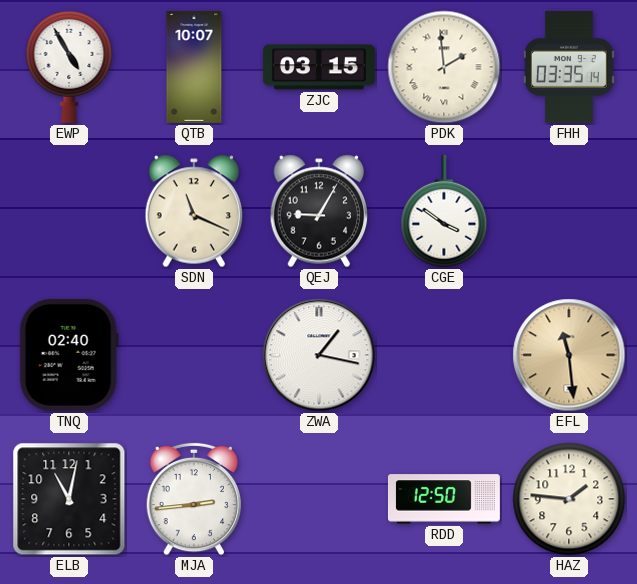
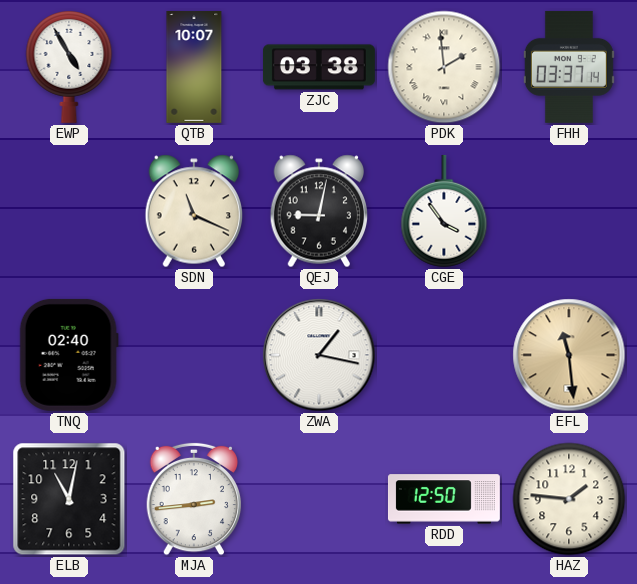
ZJC: 03:15 -> 03:38 (319, 67)
FHH: 03:35 -> 03:37 (569, 67)
QEJ: 9:05 -> 9:02 (319, 211)
CGE: 3:51 -> 3:54 (444, 211)
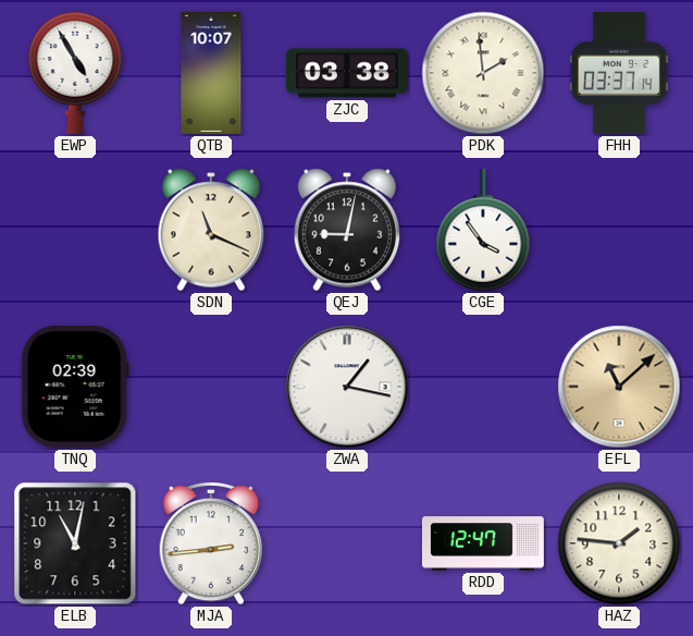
TNQ: 02:40 -> 02:39 (75, 387)
EFL: 11:29 -> 11:08 (619, 387)
RDD: 12:50 -> 12:47 (483, 543)
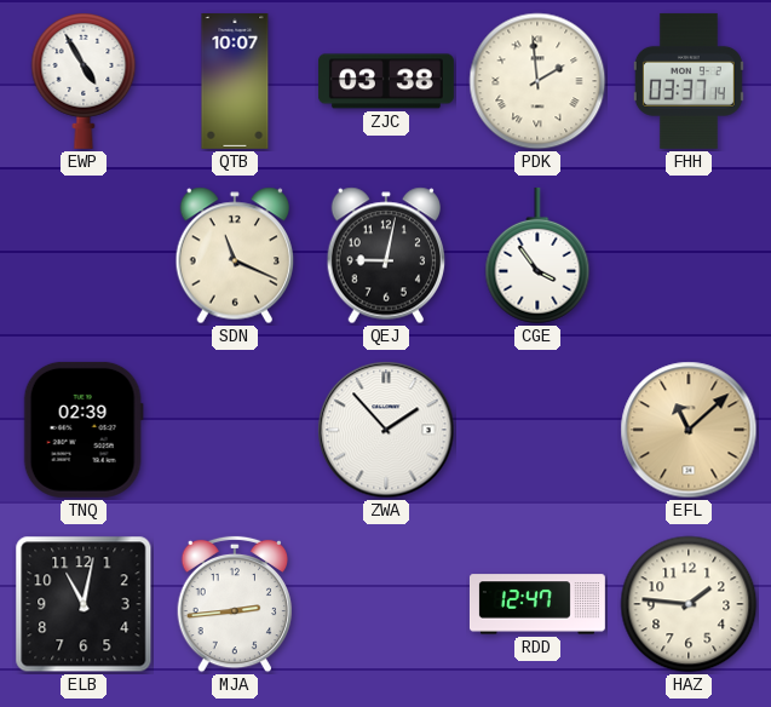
ZWA: 1:17 -> 1:53 (386, 430)
